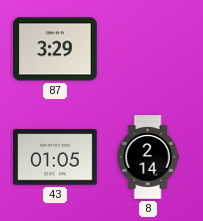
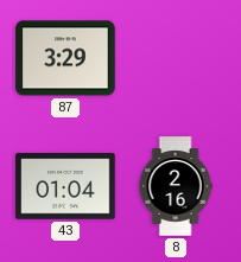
43: 01:05 -> 01:04 (65, 186)
8: 2:14 -> 2:16 (176, 186)
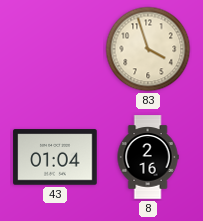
87: 3:29 -> none (65, 58)
83: none -> 3:57 (148, 49)
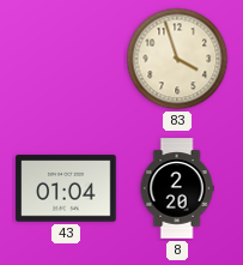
8: 2:16 -> 2:20 (177, 188)
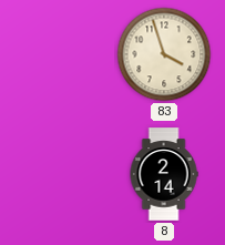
43: 01:04 -> none (66, 188)
8: 2:20 -> 2:14 (164, 174)
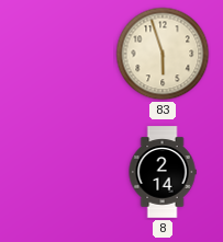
83: 3:57 -> 5:57 (163, 54)
